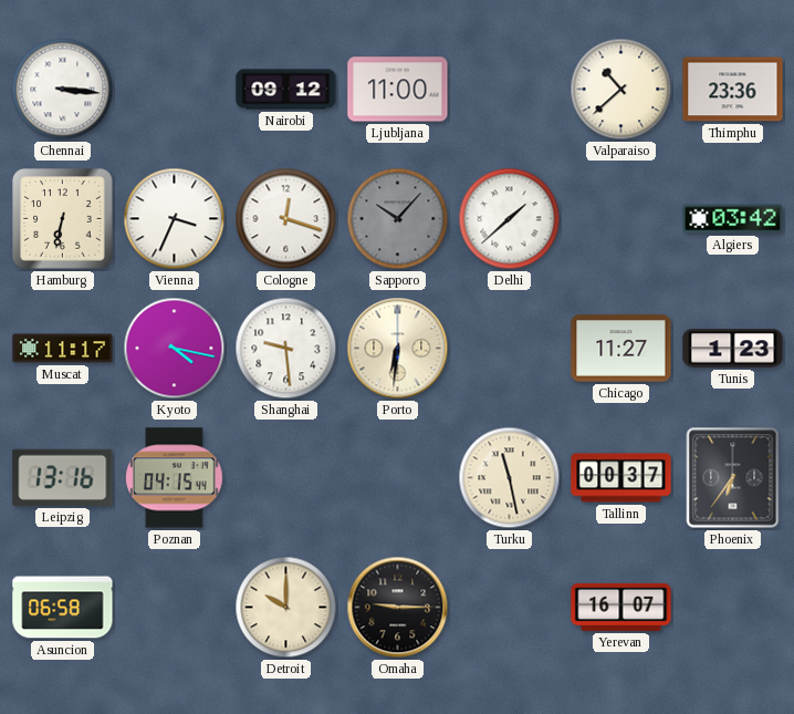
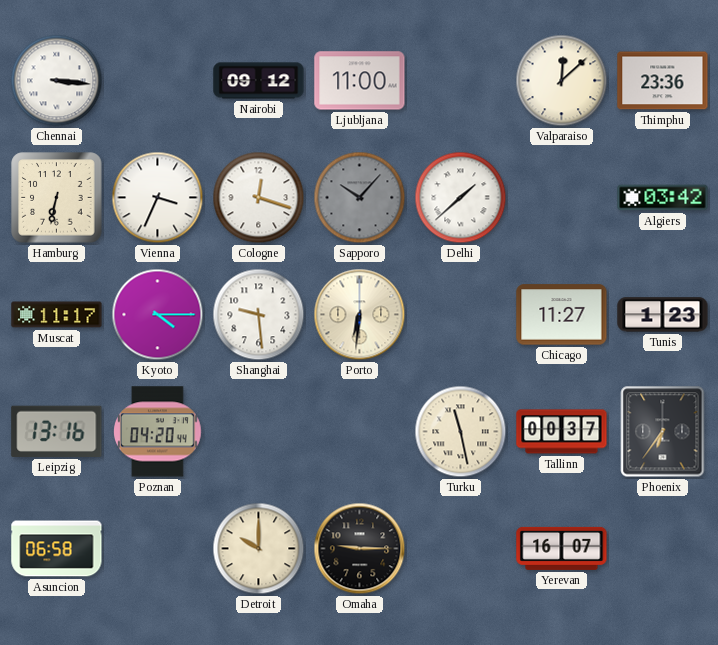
Valparaiso: 10:38 -> 12:08 (562, 81)
Kyoto: 4:17 -> 4:15 (158, 315)
Poznan: 04:15 -> 04:20 (158, 432)
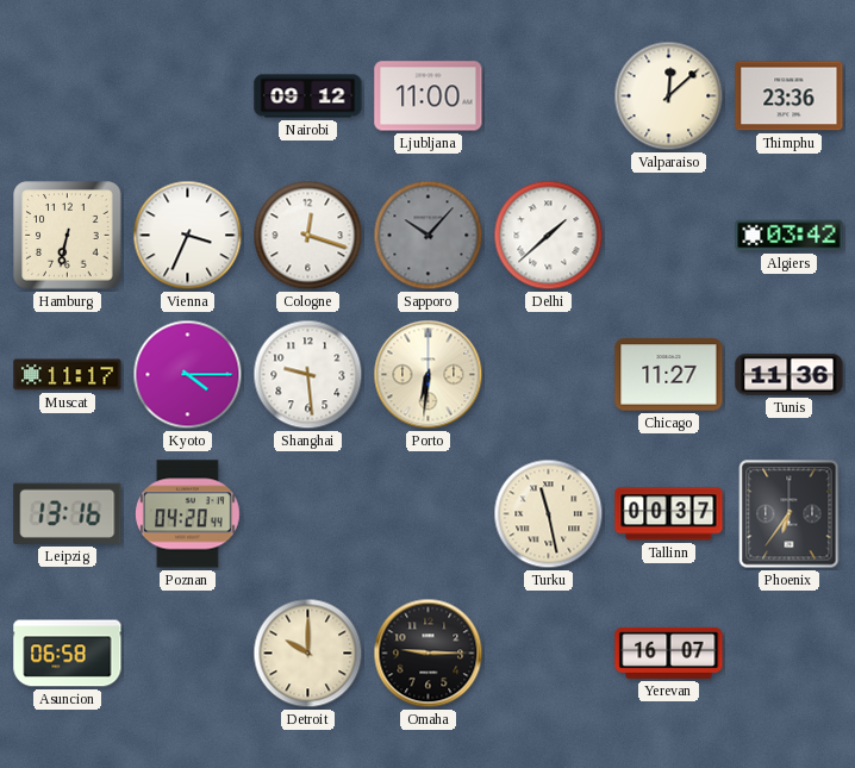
Chennai: 3:16 -> none (57, 81)
Tunis: 1:23 -> 11:36 (790, 375)
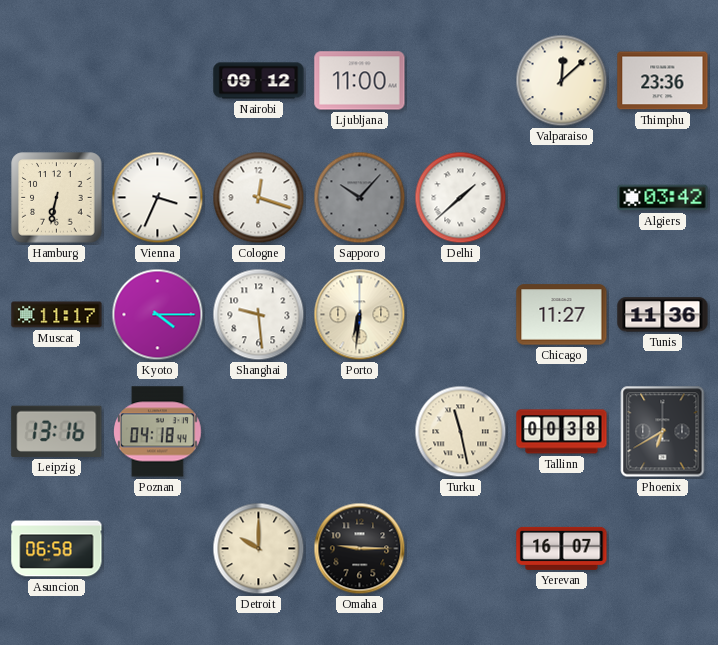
Poznan: 04:20 -> 04:18 (158, 432)
Tallinn: 00:37 -> 00:38 (562, 432)
Phoenix: 6:36 -> 6:40 (663, 432)
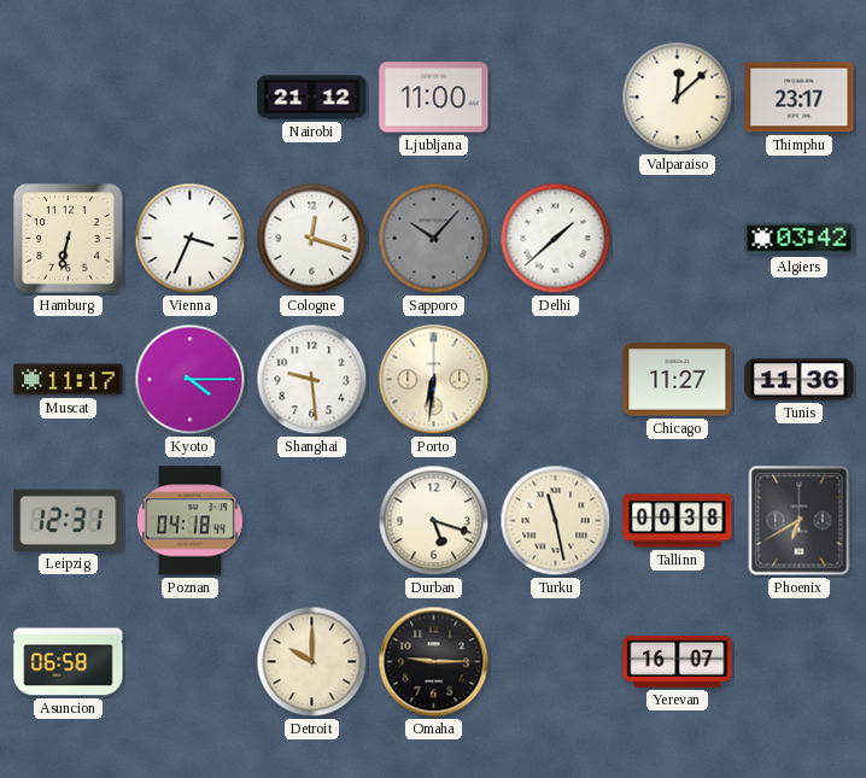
Nairobi: 09:12 -> 21:12 (312, 98)
Thimphu: 23:36 -> 23:17 (800, 98)
Leipzig: 13:16 -> 12:31 (69, 520)
Durban: none -> 5:18 (434, 521)
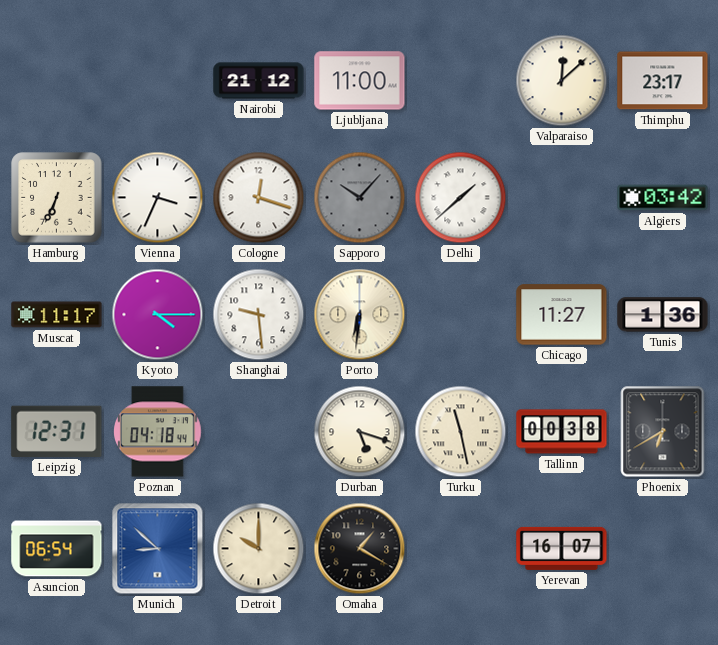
Hamburg: 6:32 -> 6:34 (57, 198)
Tunis: 11:36 -> 1:36 (663, 315)
Asuncion: 06:58 -> 06:54 (57, 549)
Munich: none -> 8:52 (158, 549)
Omaha: 9:15 -> 1:20 (360, 549)
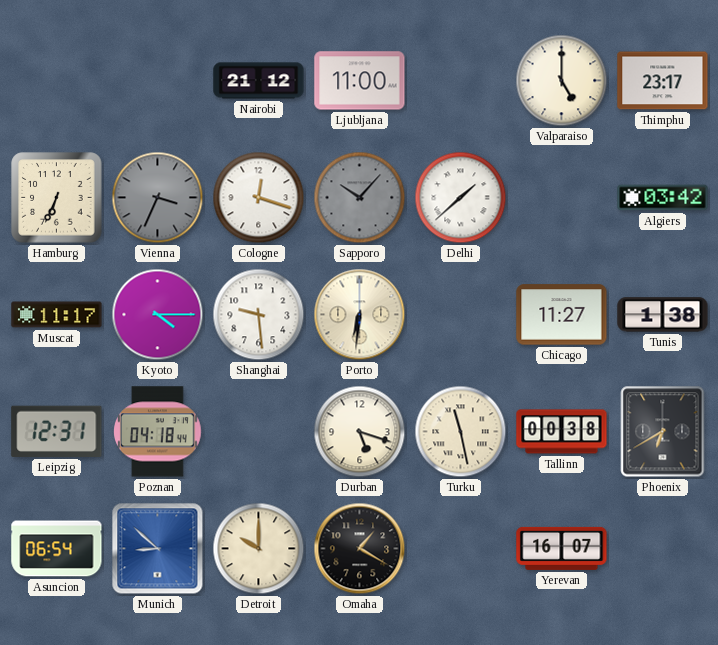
Valparaiso: 12:08 -> 5:00 (562, 81)
Vienna dial: white -> grey (158, 198)
Tunis: 1:36 -> 1:38 (663, 315)
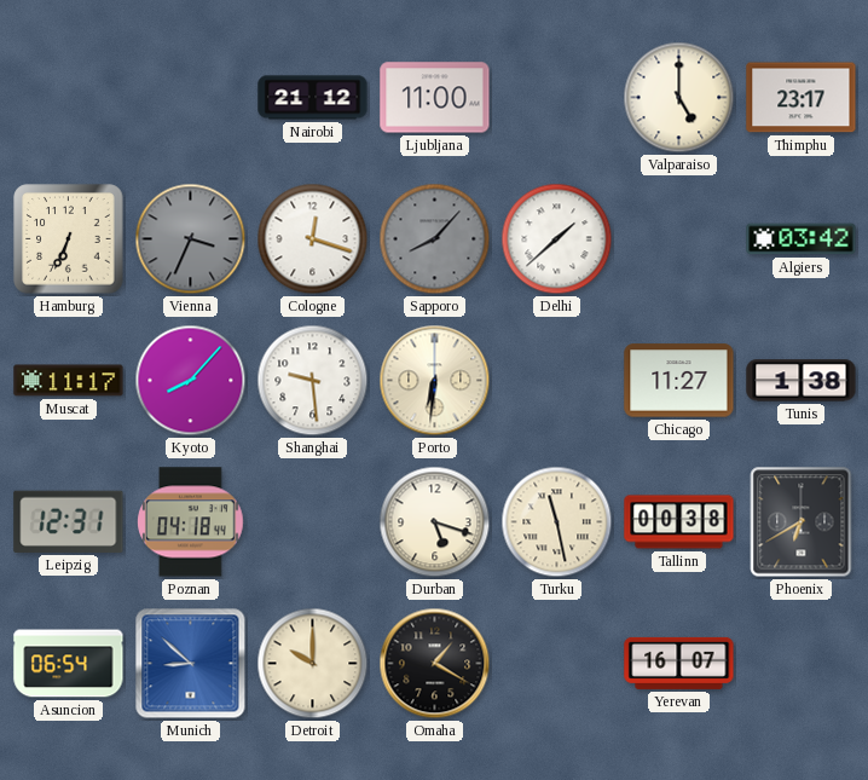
Sapporo: 10:07 -> 8:07 (435, 239)
Kyoto: 4:15 -> 8:07 (191, 381)
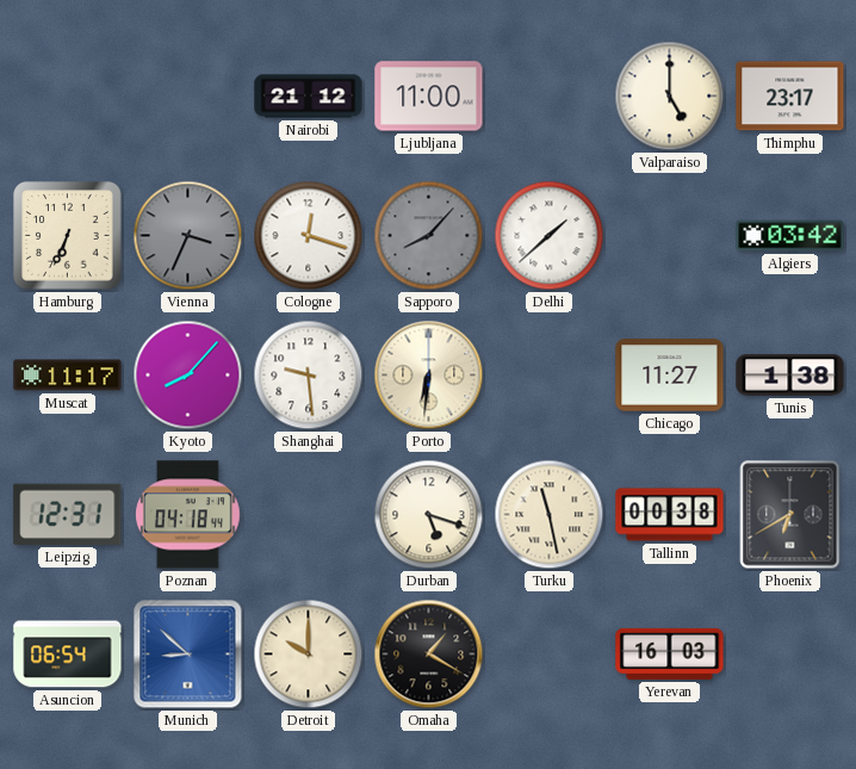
Yerevan: 16:07 -> 16:03 (670, 653)
